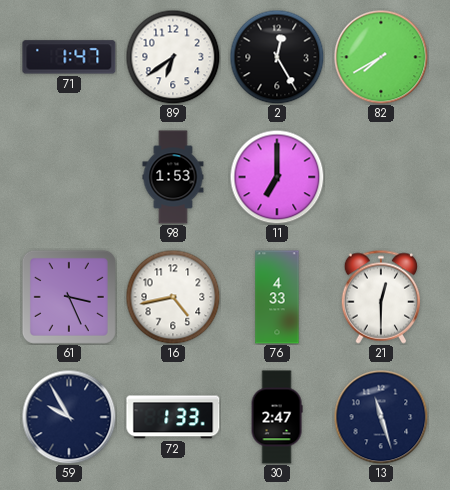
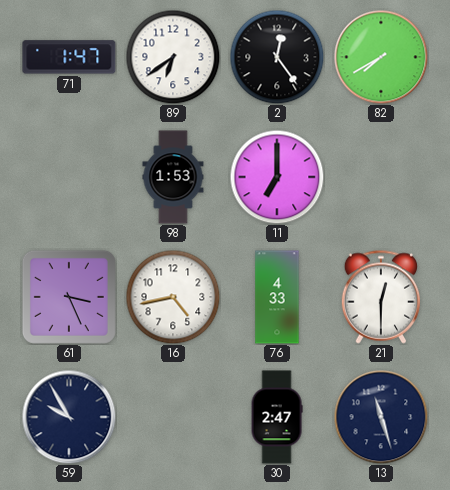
2: 12:25 -> 12:24 (277, 57)
72: 1:33 -> none (173, 417)
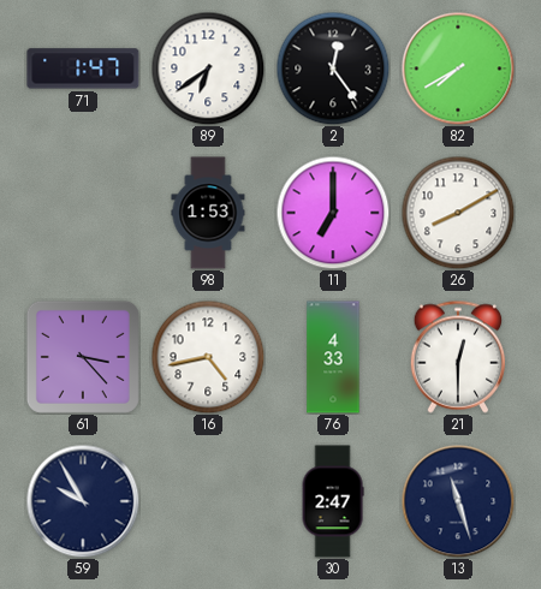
26: none -> 8:10 (458, 213)
61: 3:26 -> 3:23 (83, 357)
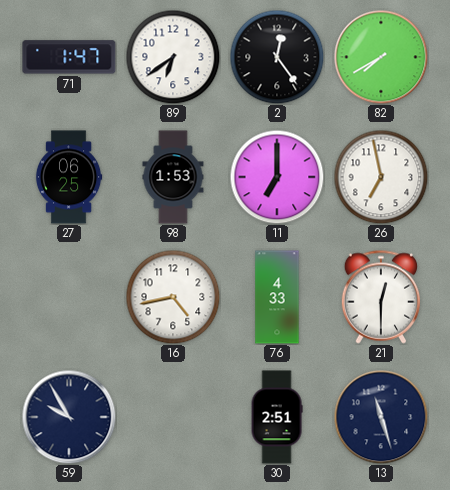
27: none -> 06:25 (69, 177)
26: 8:10 -> 6:58 (381, 177)
61: 3:23 -> none (83, 357)
30: 2:47 -> 2:51 (277, 417)
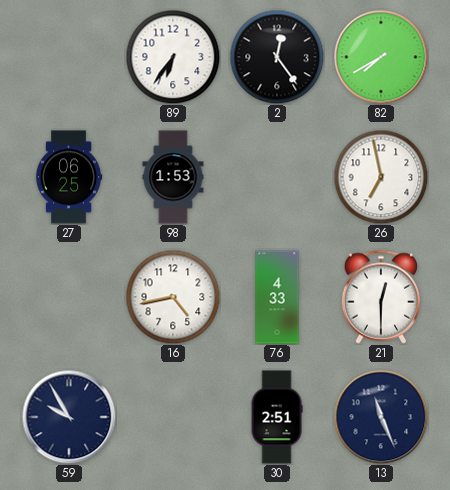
71: 1:47 -> none (69, 57)
89: 6:39 -> 6:36 (173, 57)
11: 7:00 -> none (277, 177)
13: 11:27 -> 11:26 (381, 417)
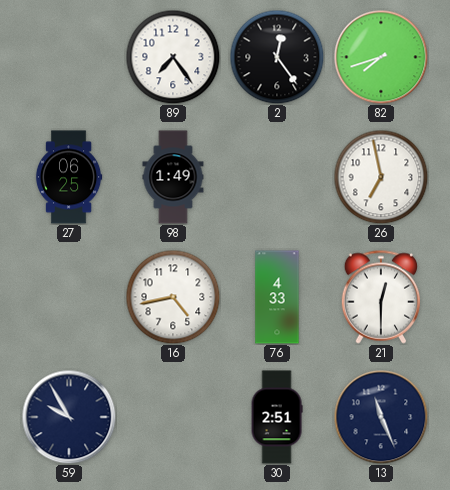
89: 6:36 -> 7:24 (173, 57)
82: 7:40 -> 7:42 (381, 57)
98: 1:53 -> 1:49 (173, 177)
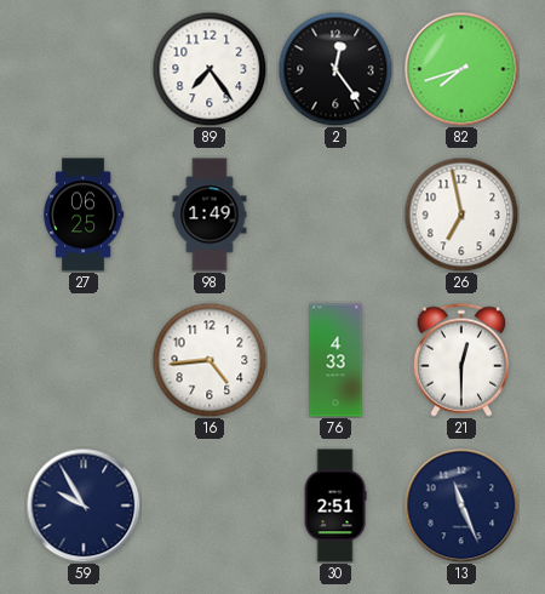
16: 4:43 -> 4:44 (210, 360)
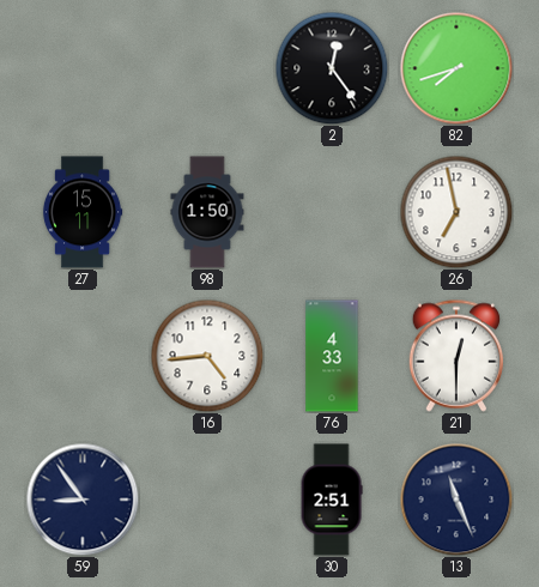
89: 7:24 -> none (210, 69)
27: 06:25 -> 15:11 (83, 212)
98: 1:49 -> 1:50 (207, 212)
59: 9:55 -> 8:54 (83, 500)
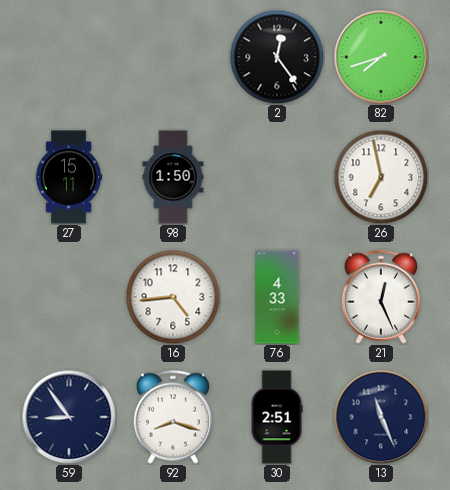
21: 12:30 -> 12:26 (380, 297)
92: none -> 8:18 (172, 417)
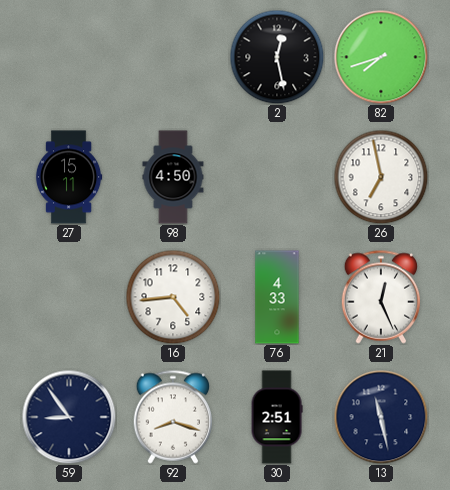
2: 12:24 -> 12:28 (277, 57)
98: 1:50 -> 4:50 (173, 177)
13: 11:26 -> 11:28 (381, 417)
